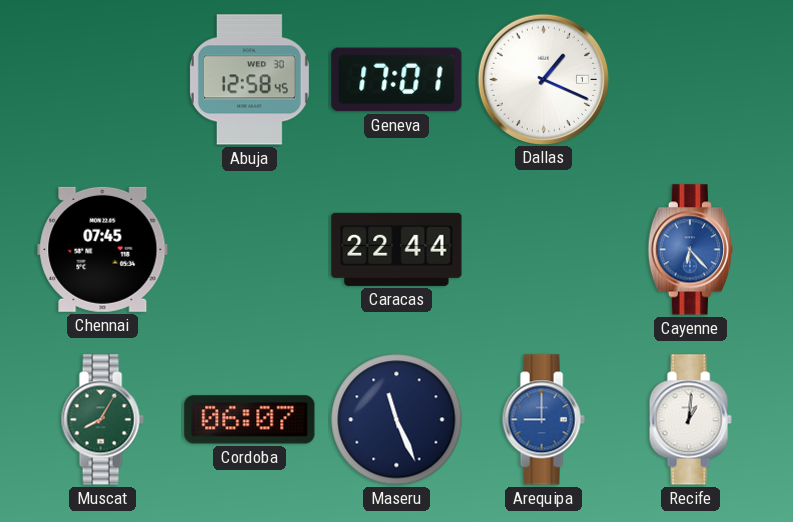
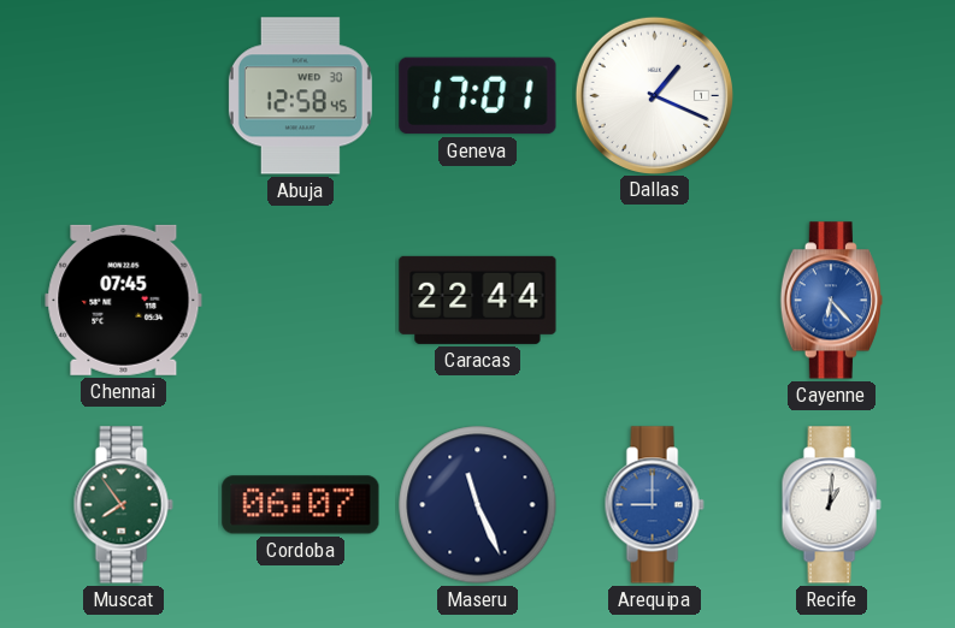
Muscat: 8:05 -> 7:54 (123, 505)
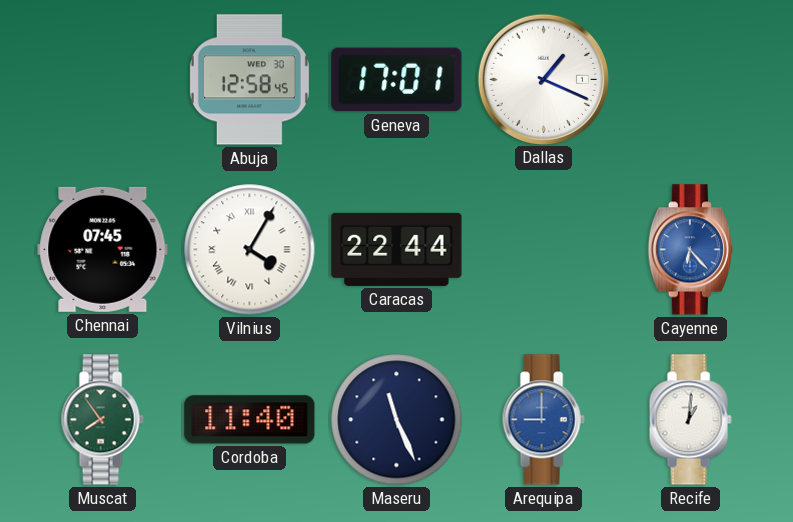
Vilnius: none -> 4:05 (250, 250)
Cordoba: 06:07 -> 11:40 (250, 420)
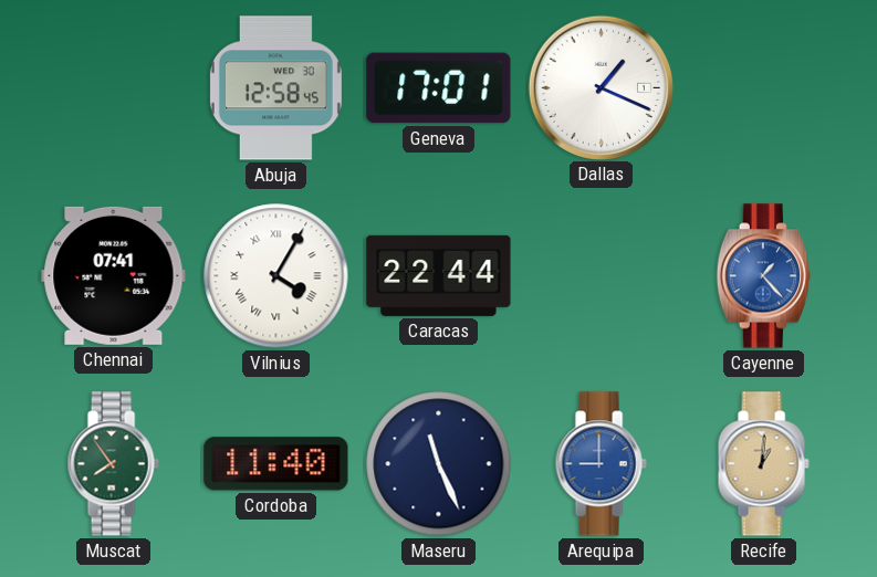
Chennai: 07:45 -> 07:41 (114, 275)
Cayenne: 6:23 -> 1:23 (763, 276)
Recife dial: white -> champagne (763, 464)
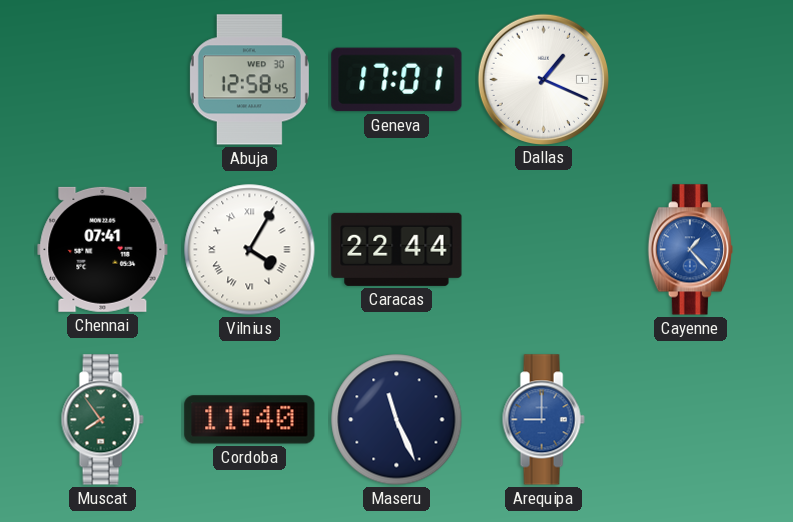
Recife: 1:01 -> none (763, 464)
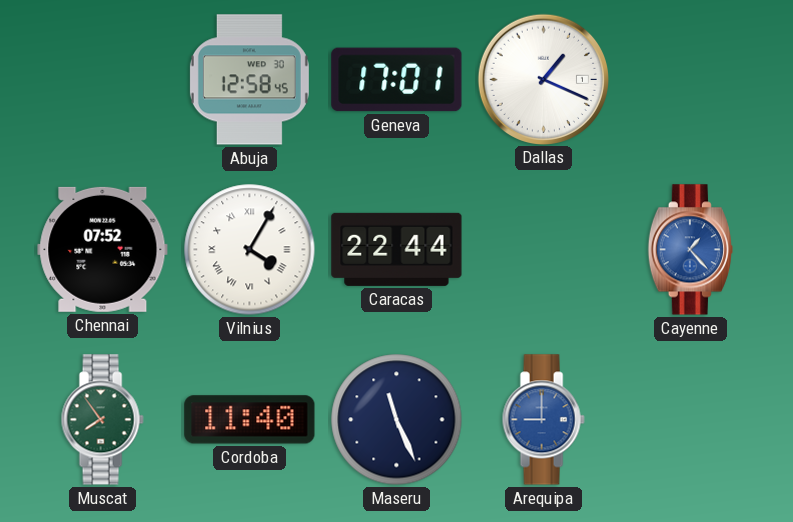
Chennai: 07:41 -> 07:52 (103, 249)
